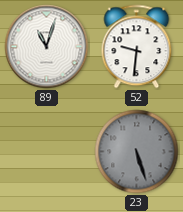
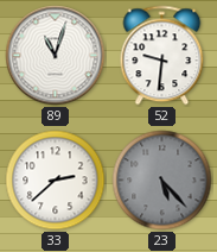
33: none -> 2:38 (56, 181)
23: 5:27 -> 5:23 (162, 181)
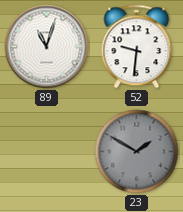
33: 2:38 -> none (56, 181)
23: 5:23 -> 1:50 (137, 152)
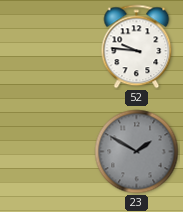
89: 11:03 -> none (47, 47)
52: 9:31 -> 9:46 (137, 47)
